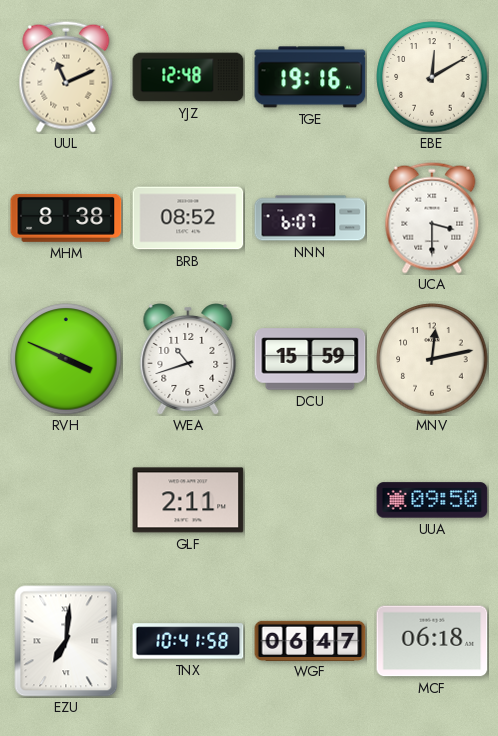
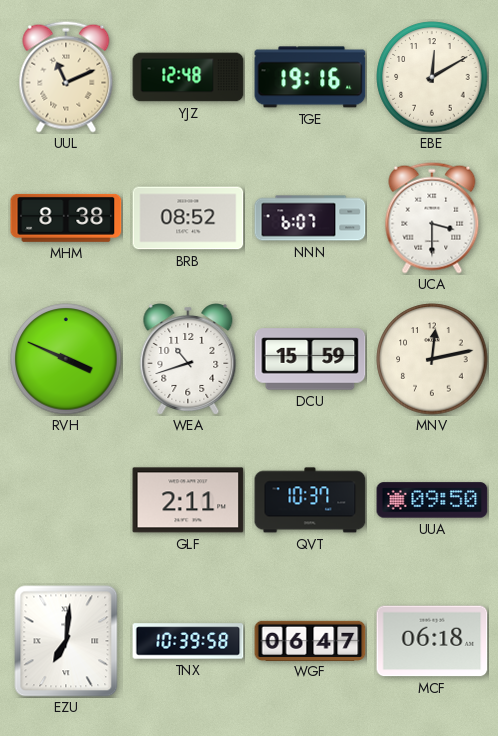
QVT: none -> 10:37 (310, 500)
TNX: 10:41 -> 10:39 (188, 641)
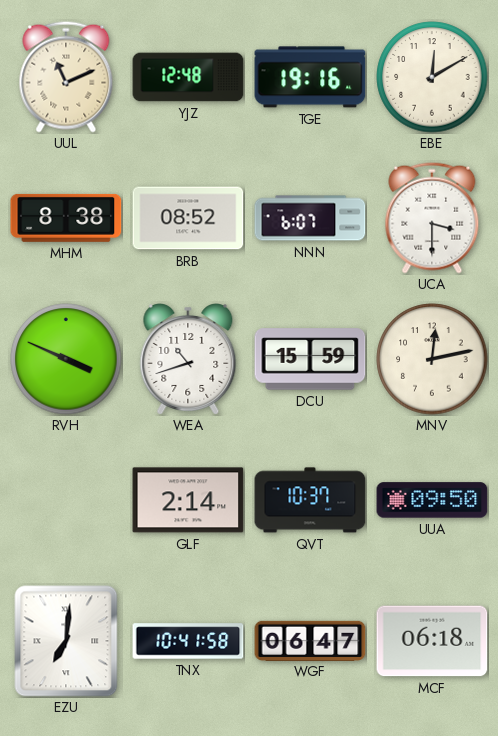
GLF: 2:11 -> 2:14 (188, 500)
TNX: 10:39 -> 10:41 (188, 641)
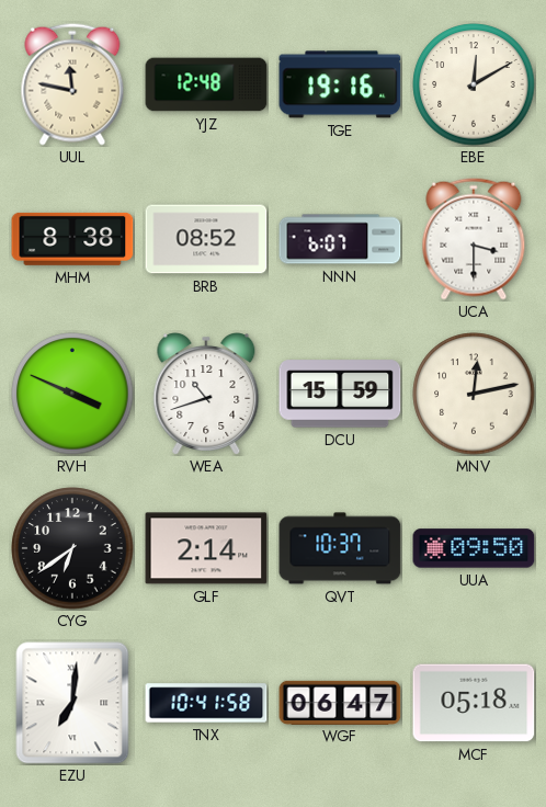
UUL: 11:11 -> 11:47 (72, 84)
CYG: none -> 6:39 (72, 548)
MCF: 06:18 -> 05:18 (474, 703)
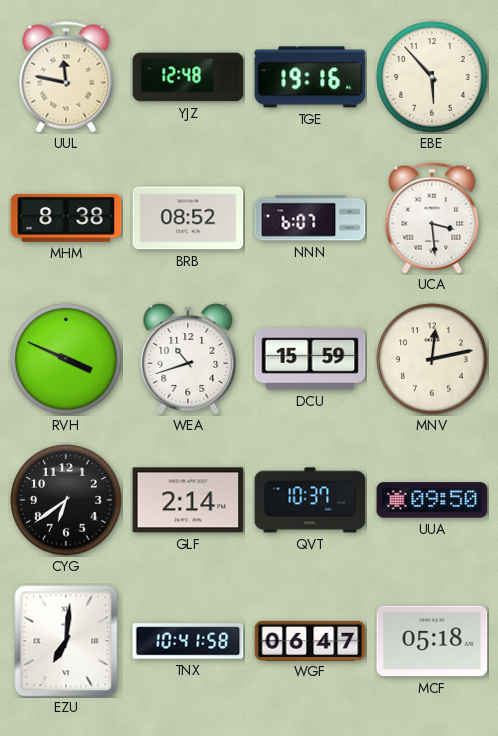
EBE: 12:10 -> 5:53 (432, 77)
UCA: 3:30 -> 3:29 (432, 218)
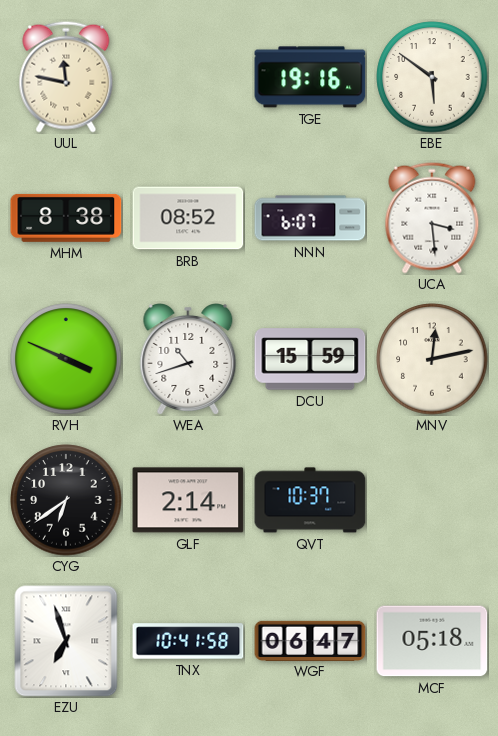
YJZ: 12:48 -> none (188, 77)
EBE: 5:53 -> 5:51 (432, 77)
UUA: 09:50 -> none (432, 500)
EZU: 7:01 -> 6:57 (66, 641)
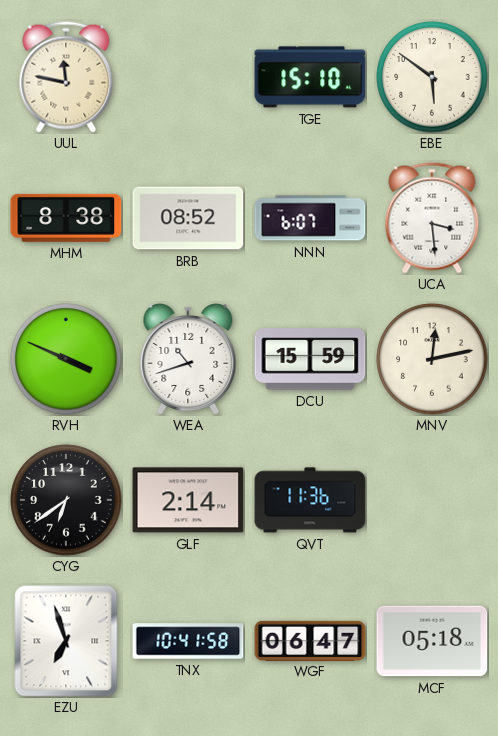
TGE: 19:16 -> 15:10 (310, 77)
QVT: 10:37 -> 11:36 (310, 500)
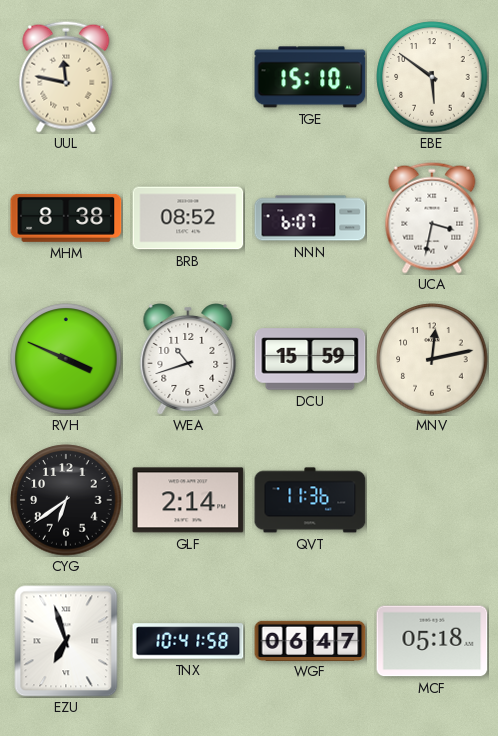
UCA: 3:29 -> 3:32 (432, 218)
